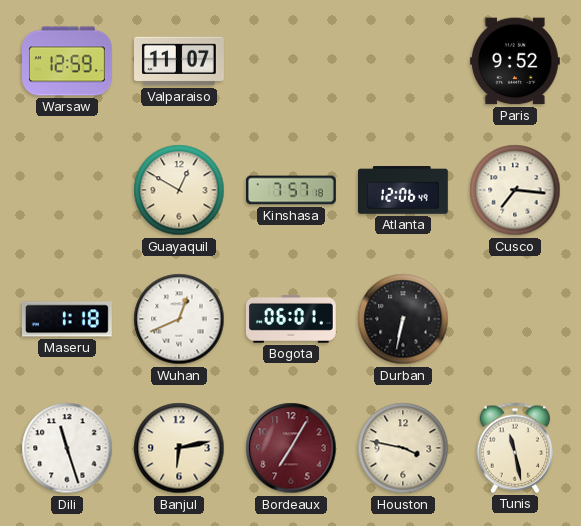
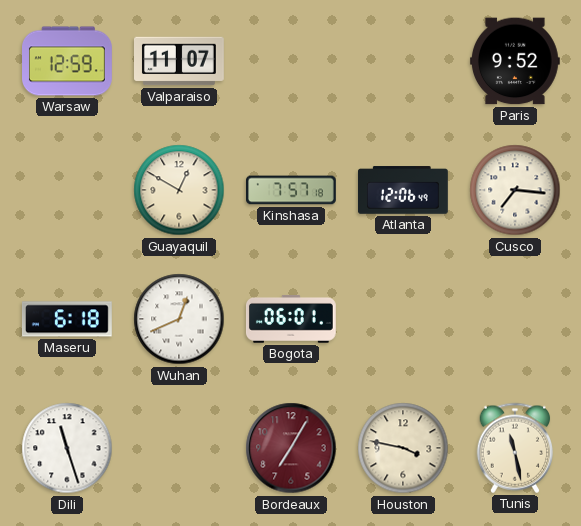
Maseru: 1:18 -> 6:18 (67, 319)
Durban: 6:32 -> none (403, 319)
Banjul: 6:13 -> none (179, 448)
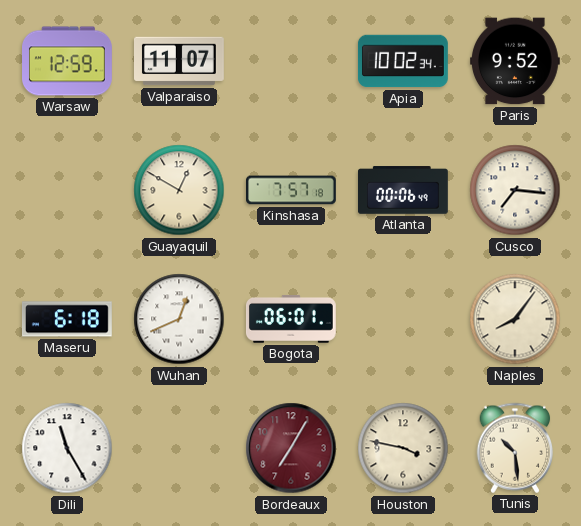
Apia: none -> 10:02 (403, 61)
Atlanta: 12:06 -> 00:06 (404, 190)
Naples: none -> 8:06 (515, 319)
Dili: 11:27 -> 11:25 (67, 448)
Tunis: 11:28 -> 10:29 (515, 448)
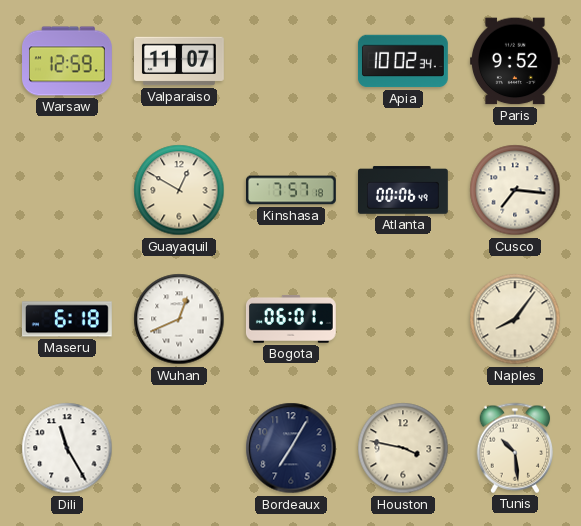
Bordeaux dial: burgundy -> navy (291, 448)
